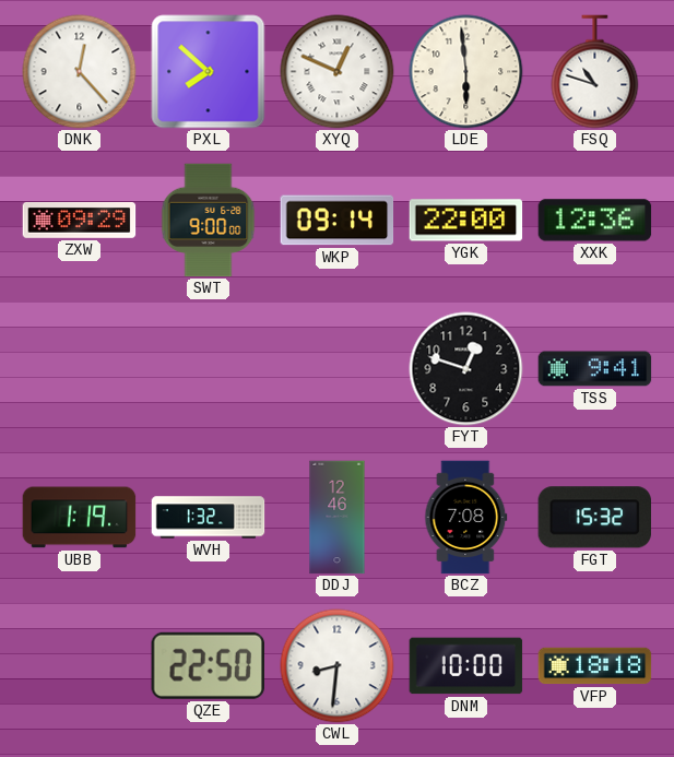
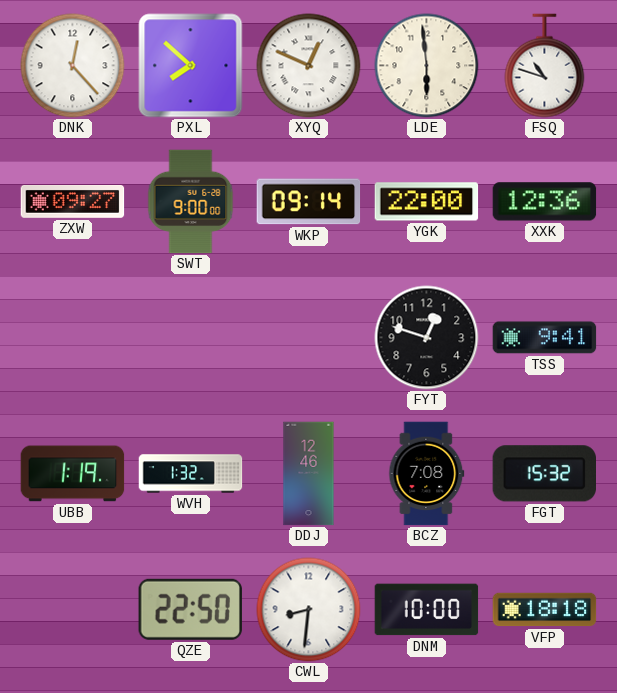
ZXW: 09:29 -> 09:27 (73, 202)
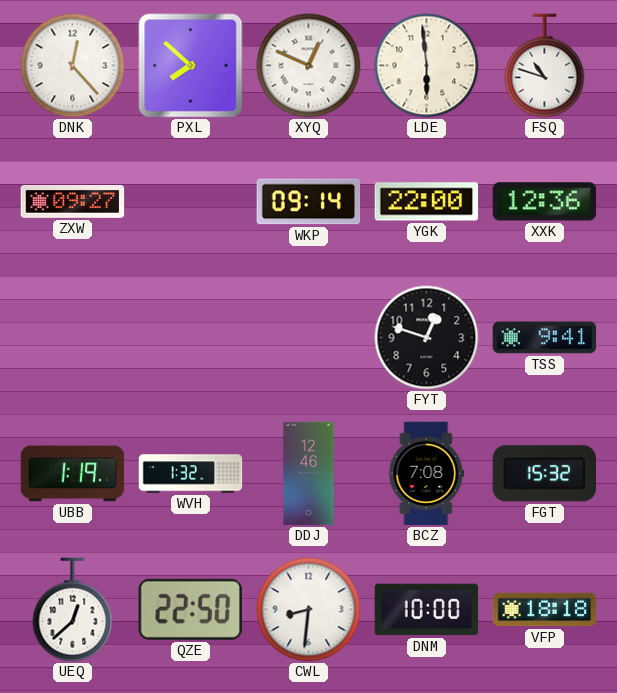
SWT: 9:00 -> none (191, 202)
UEQ: none -> 12:38 (73, 610)
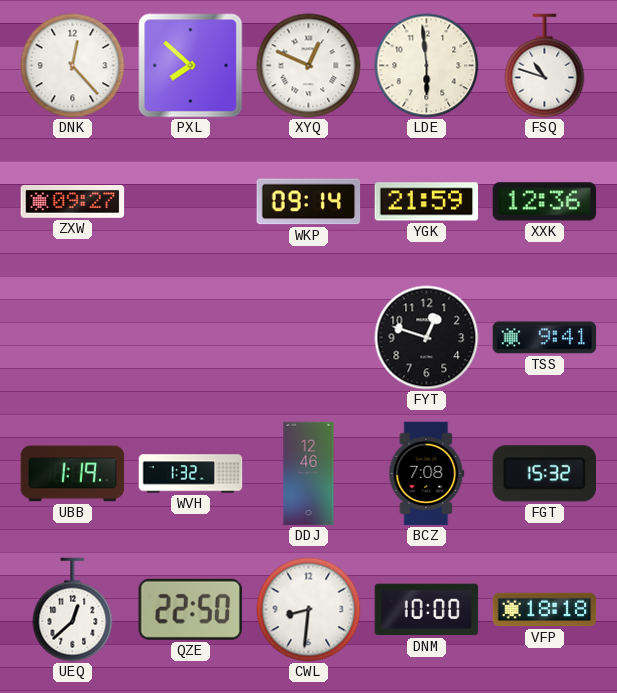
YGK: 22:00 -> 21:59 (427, 202)
